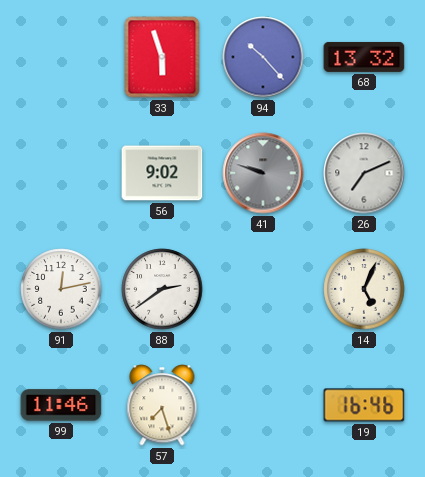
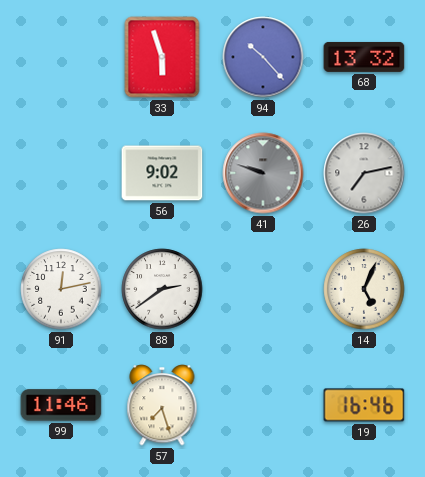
26: 7:11 -> 7:13 (364, 173)
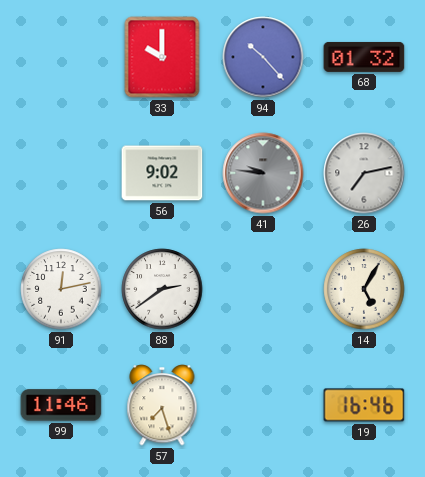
33: 5:57 -> 10:00 (162, 57)
68: 13:32 -> 01:32 (364, 57)
41: 9:48 -> 9:46 (263, 173)
14: 5:04 -> 5:05 (364, 289)
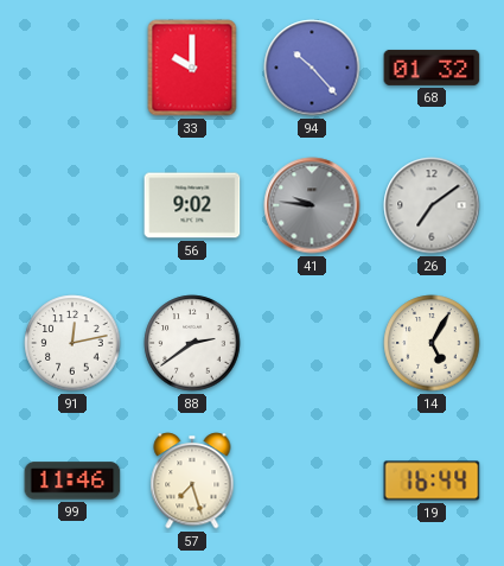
26: 7:13 -> 7:09 (432, 205)
19: 16:46 -> 16:44 (432, 481)
